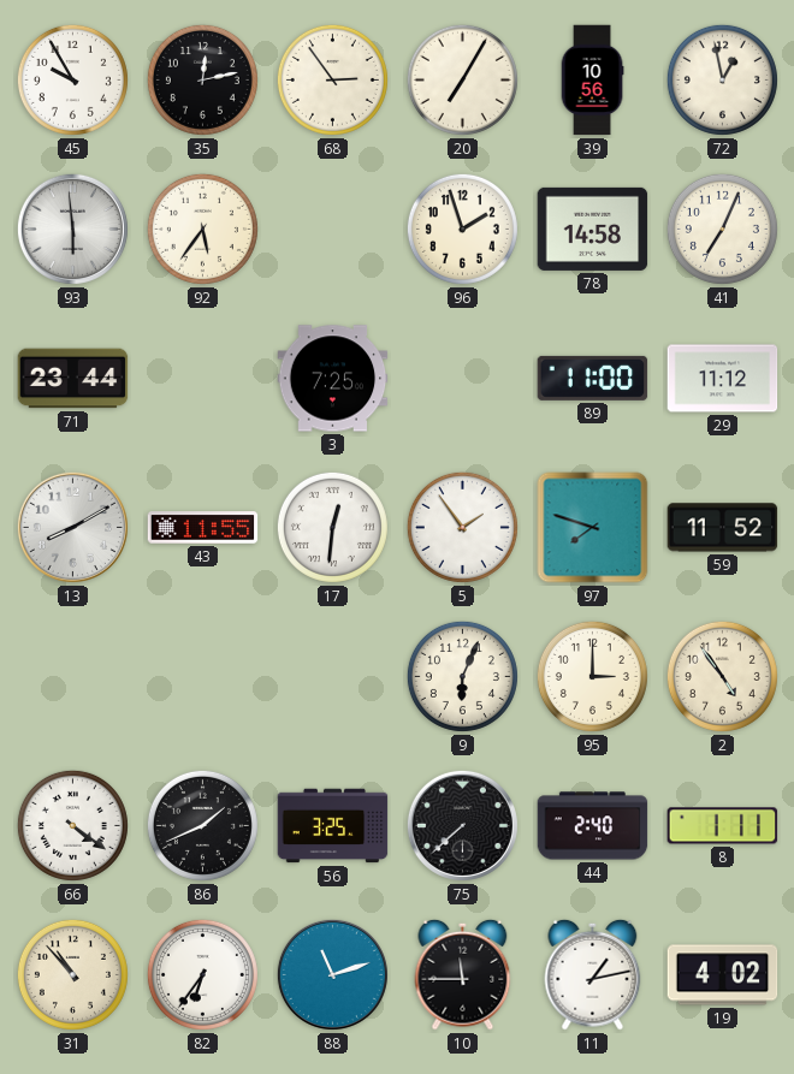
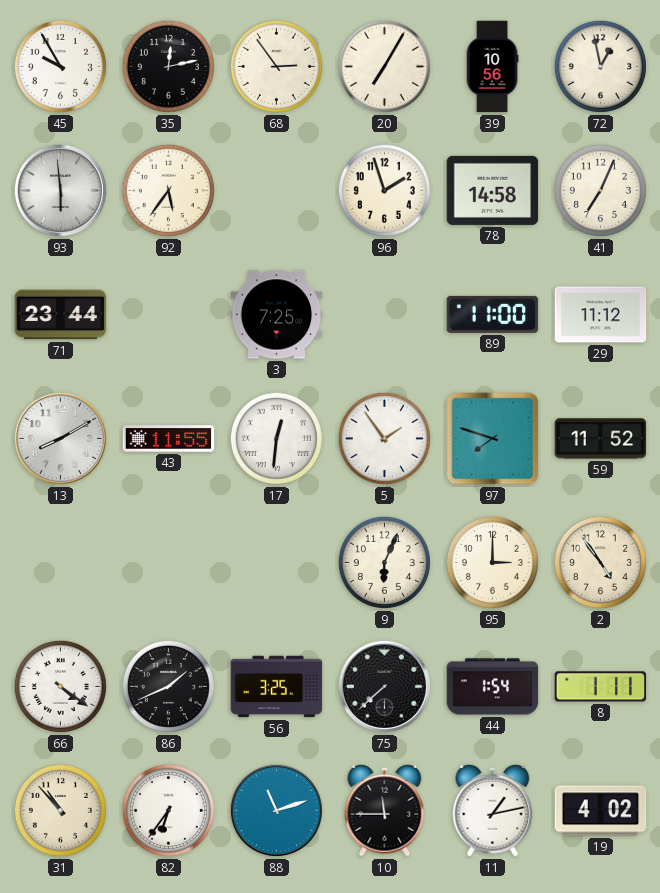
44: 2:40 -> 1:54 (493, 687)
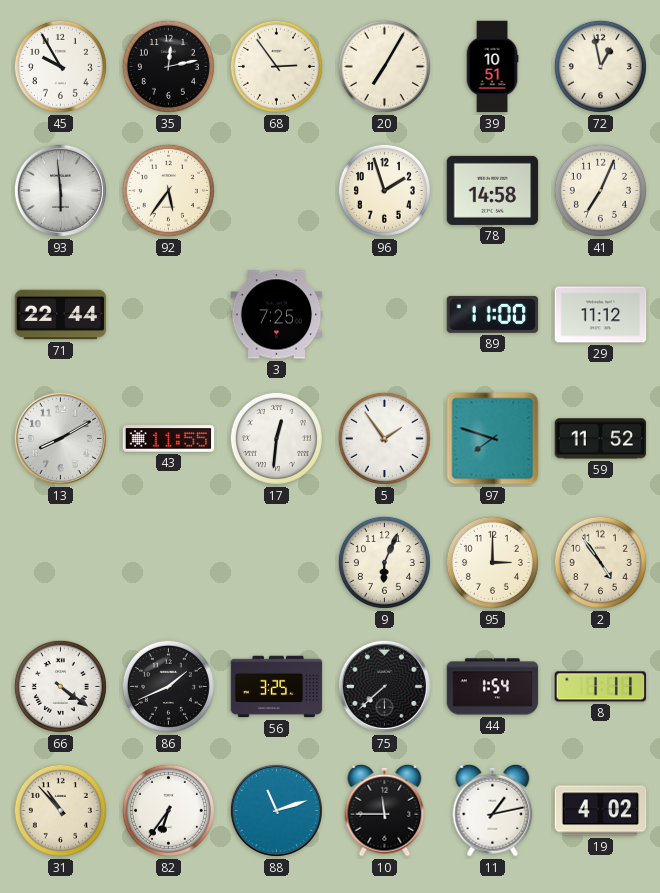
39: 10:56 -> 10:51 (492, 67)
71: 23:44 -> 22:44 (61, 315)
